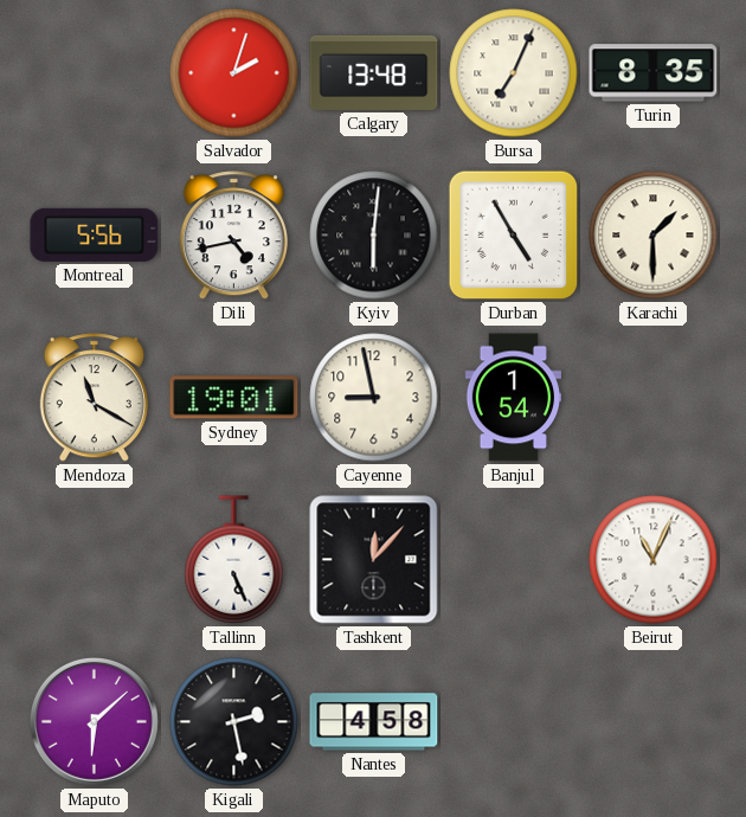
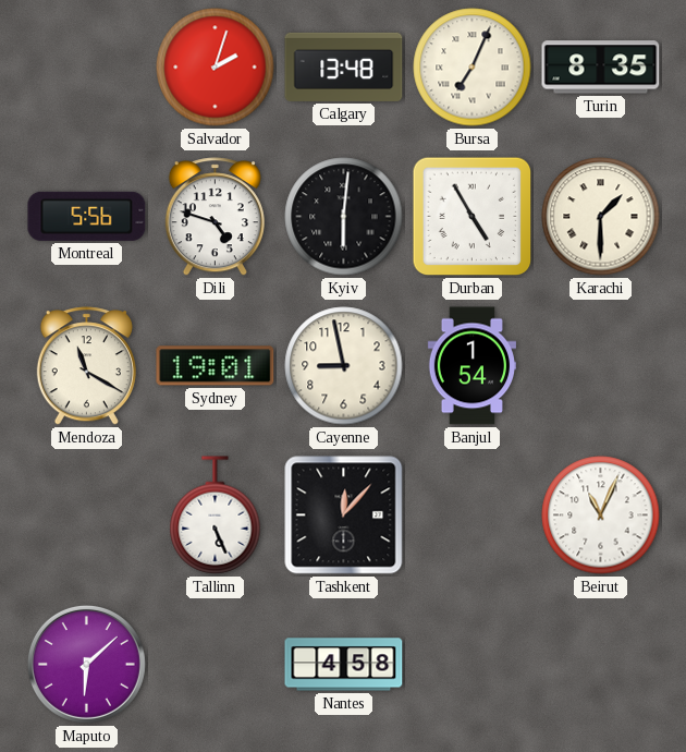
Dili: 4:43 -> 4:48 (215, 217)
Kigali: 2:28 -> none (234, 722)
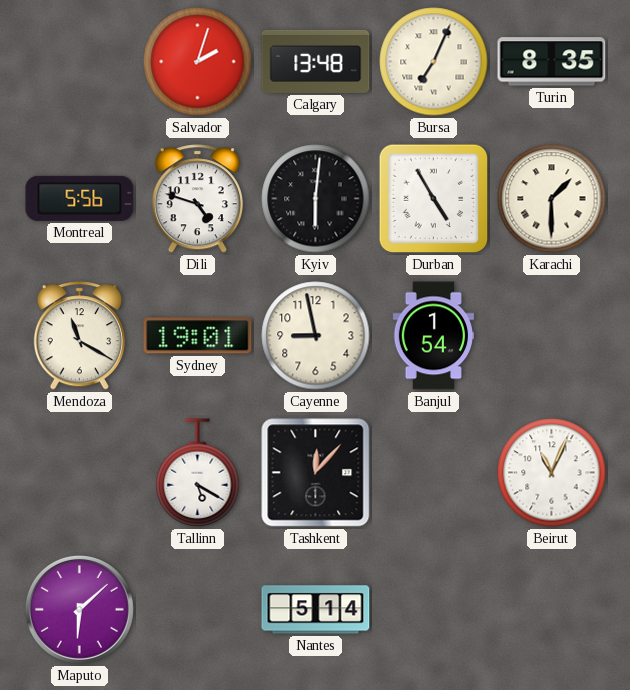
Tallinn: 5:26 -> 5:20 (198, 473)
Nantes: 4:58 -> 5:14 (316, 610)
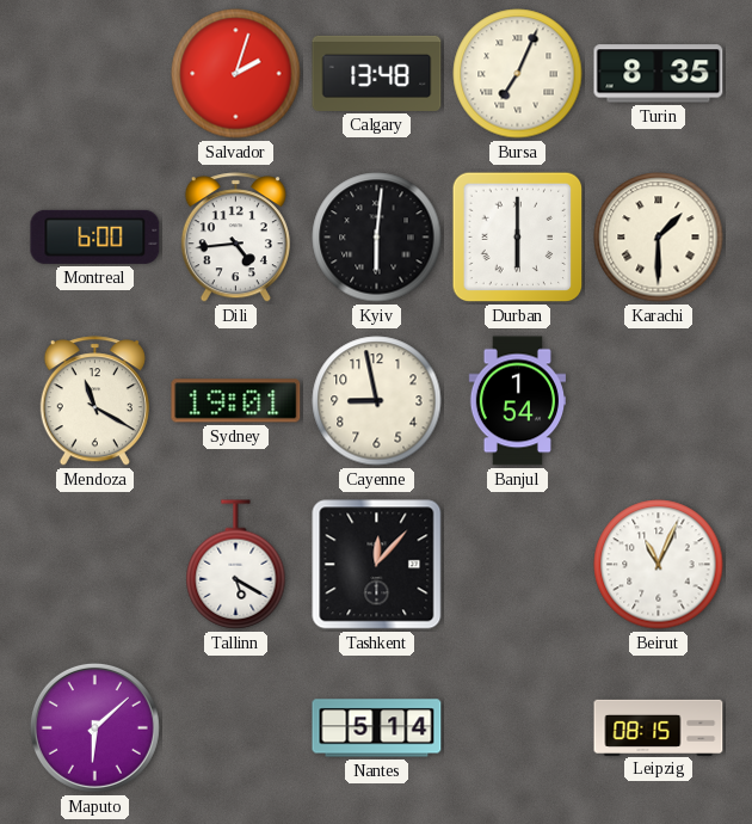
Montreal: 5:56 -> 6:00 (95, 236)
Dili: 4:48 -> 4:44 (235, 238)
Durban: 4:55 -> 6:00 (518, 238)
Leipzig: none -> 08:15 (659, 727)
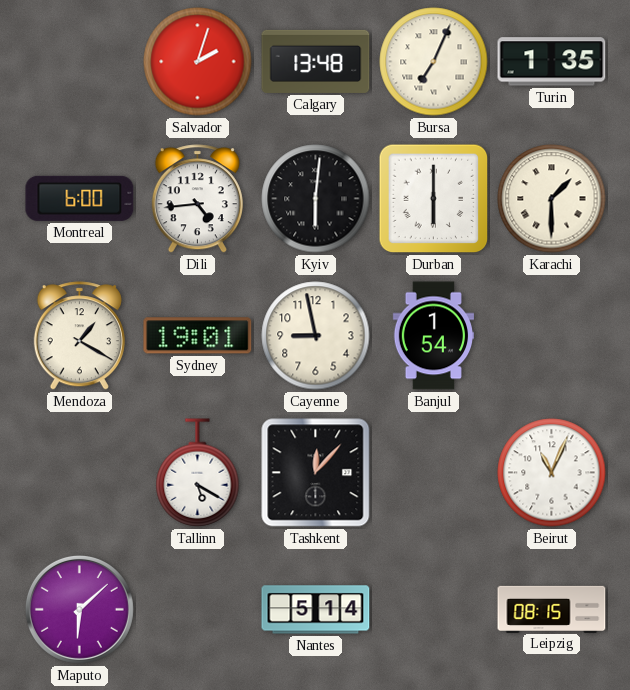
Turin: 8:35 -> 1:35 (552, 62)
Mendoza: 11:20 -> 1:20 (79, 336)
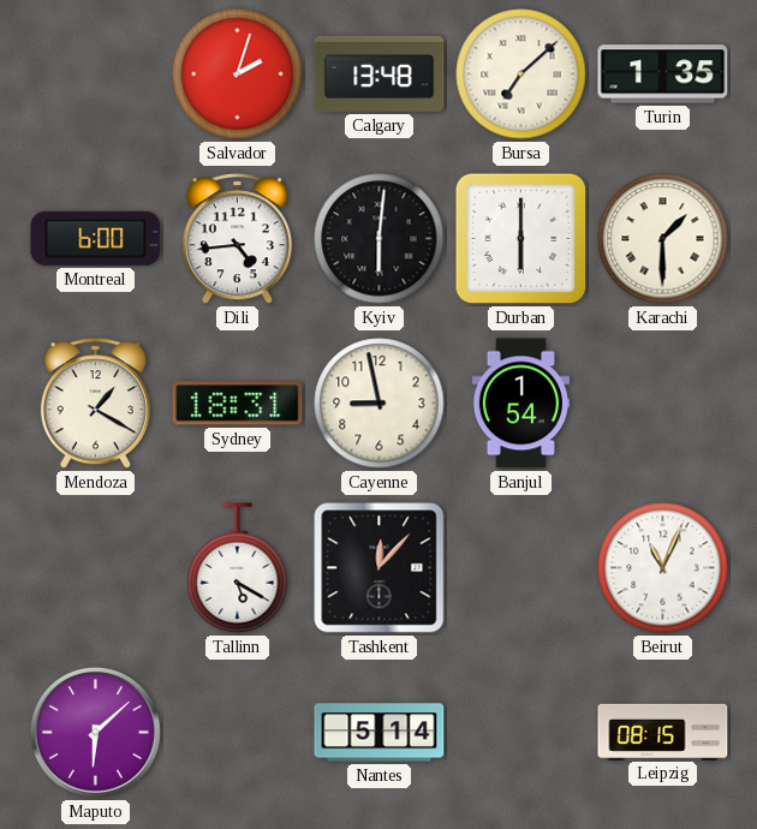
Bursa: 7:04 -> 7:08 (521, 74)
Sydney: 19:01 -> 18:31 (238, 404)
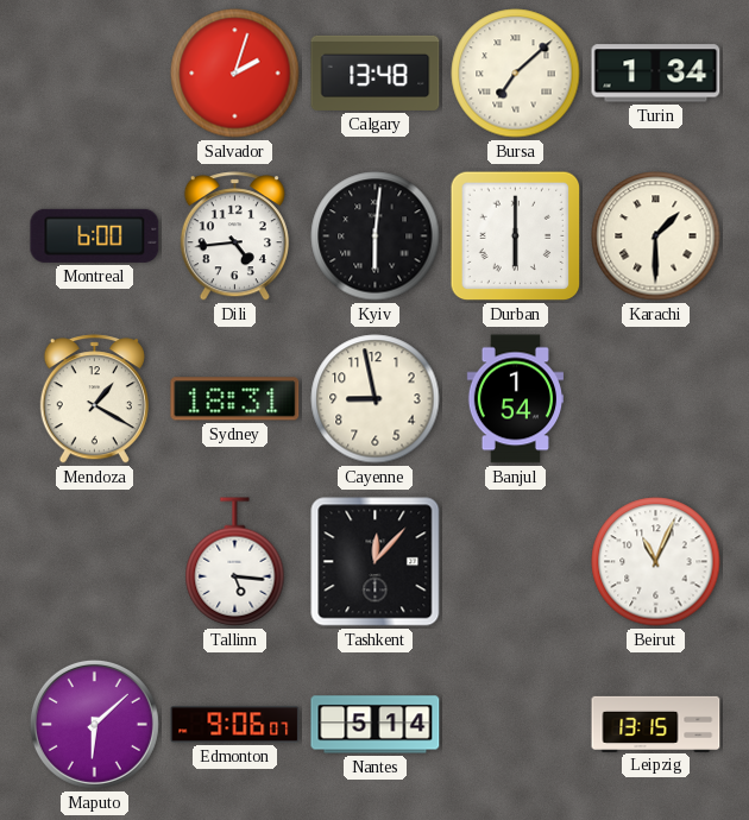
Turin: 1:35 -> 1:34 (656, 74)
Tallinn: 5:20 -> 5:16 (235, 562)
Edmonton: none -> 9:06 (235, 725)
Leipzig: 08:15 -> 13:15 (656, 724)
